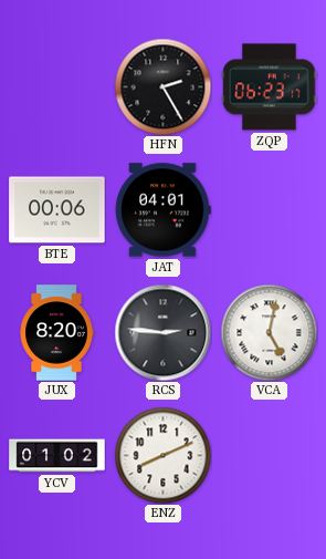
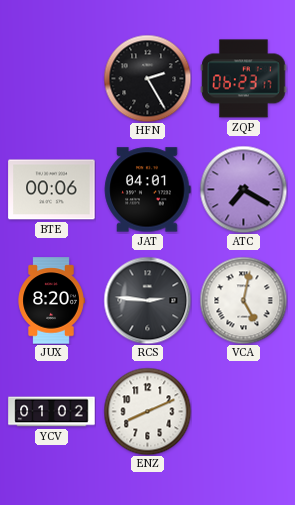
ATC: none -> 7:20 (243, 189)
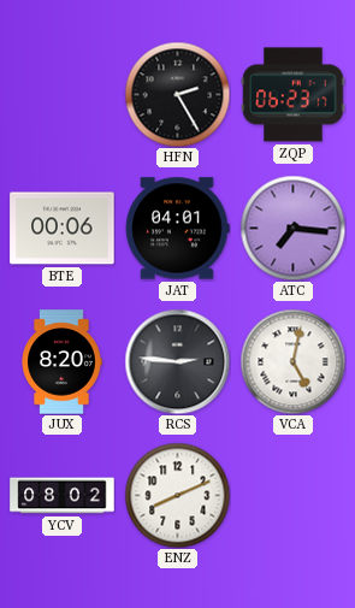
ATC: 7:20 -> 7:16 (292, 228)
YCV: 01:02 -> 08:02 (63, 496)
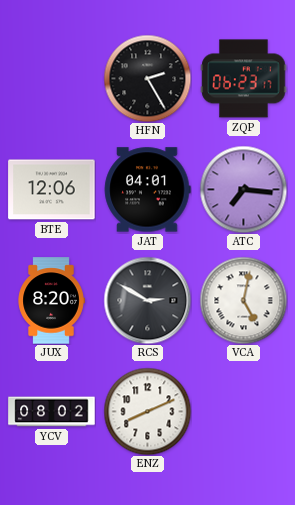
BTE: 00:06 -> 12:06 (52, 190)
RCS: 2:46 -> 2:50 (147, 300)
